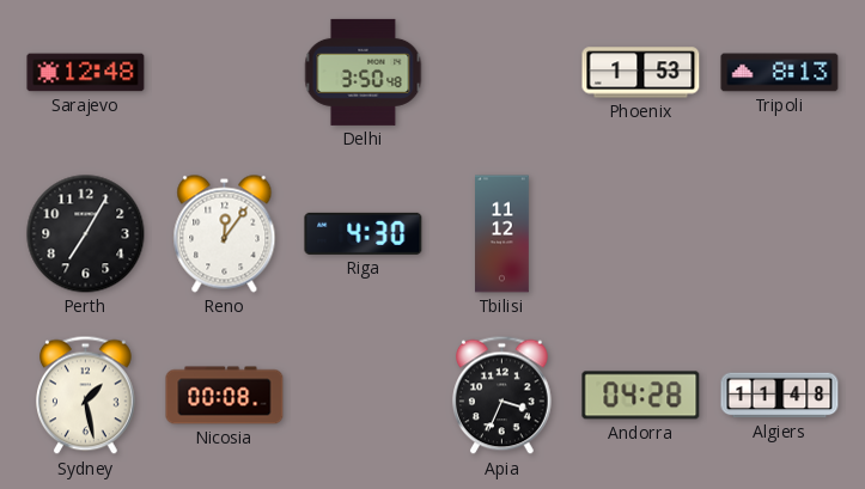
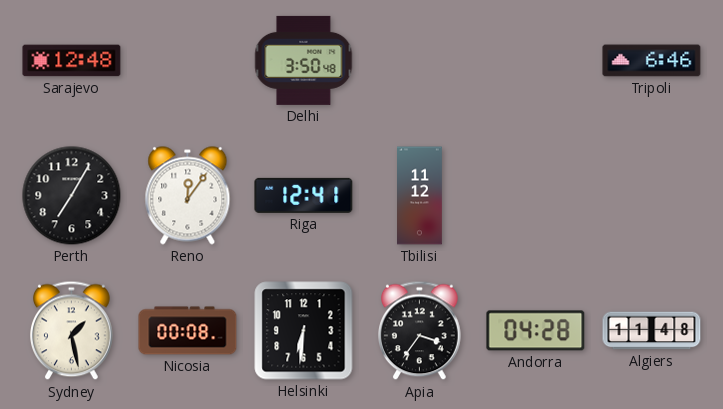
Phoenix: 1:53 -> none (641, 73)
Tripoli: 8:13 -> 6:46 (652, 61)
Riga: 4:30 -> 12:41 (304, 195)
Helsinki: none -> 6:31 (304, 331)
Apia: 3:34 -> 3:36 (420, 331)
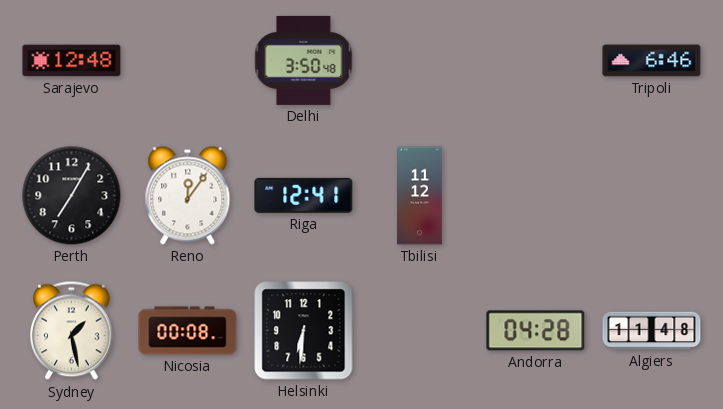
Apia: 3:36 -> none (420, 331)
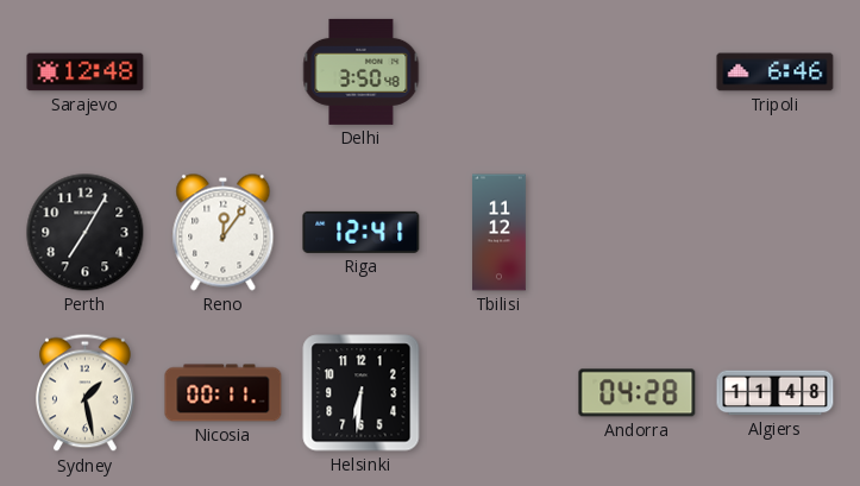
Nicosia: 00:08 -> 00:11 (224, 393)
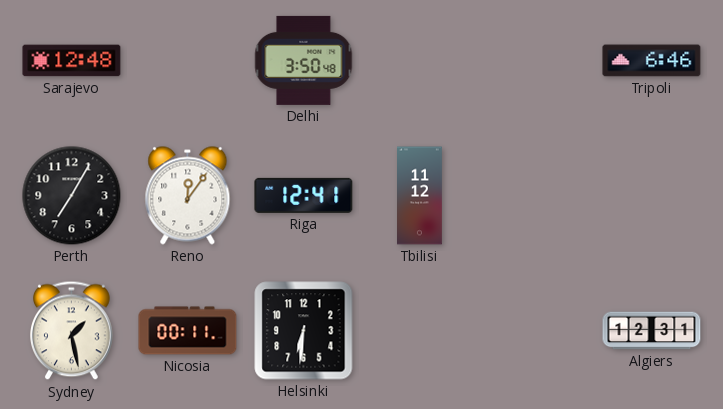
Andorra: 04:28 -> none (638, 393)
Algiers: 11:48 -> 12:31 (652, 331)
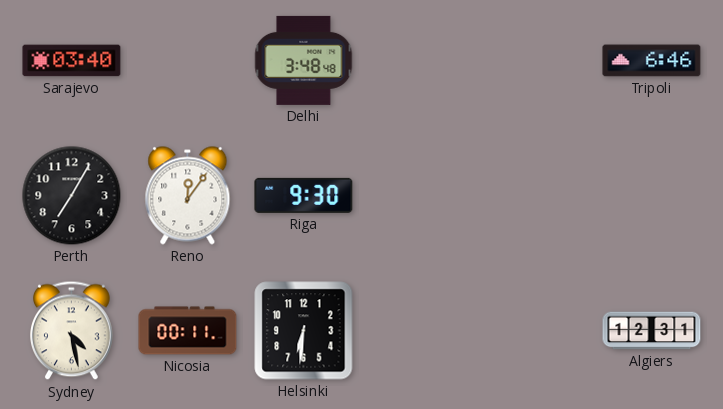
Sarajevo: 12:48 -> 03:40 (72, 61)
Delhi: 3:50 -> 3:48 (304, 60)
Riga: 12:41 -> 9:30 (304, 195)
Tbilisi: 11:12 -> none (420, 196)
Sydney: 1:28 -> 4:28 (72, 331)
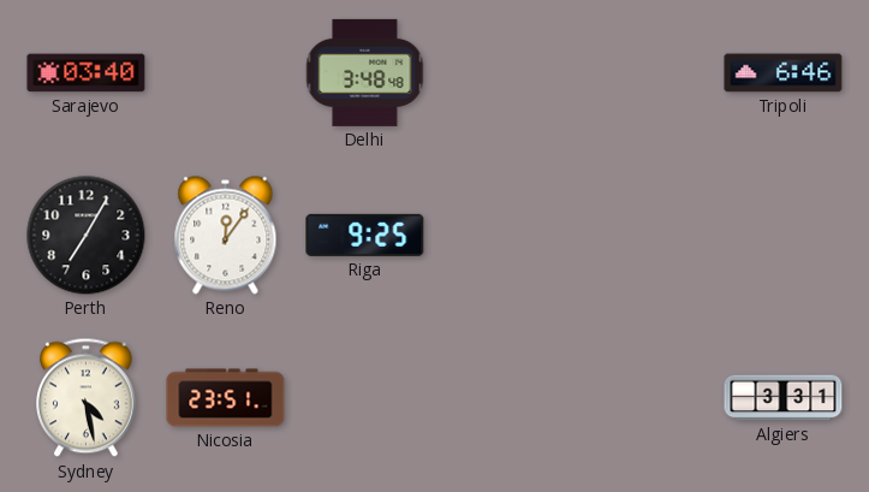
Riga: 9:30 -> 9:25 (365, 235)
Nicosia: 00:11 -> 23:51 (226, 398)
Helsinki: 6:31 -> none (304, 331)
Algiers: 12:31 -> 3:31 (784, 398)
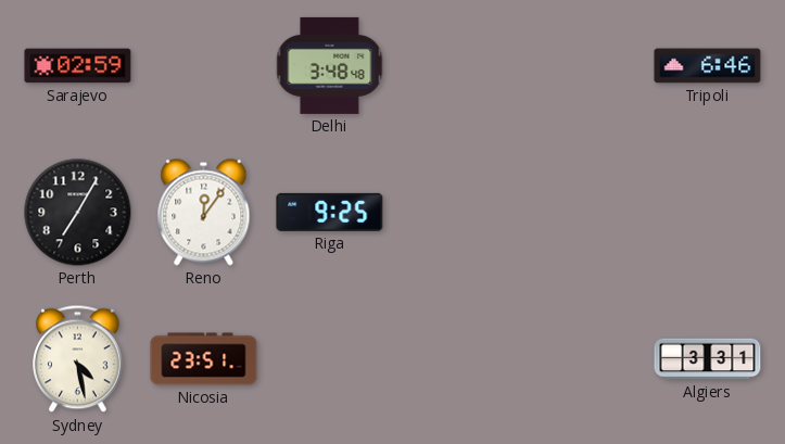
Sarajevo: 03:40 -> 02:59 (78, 66)
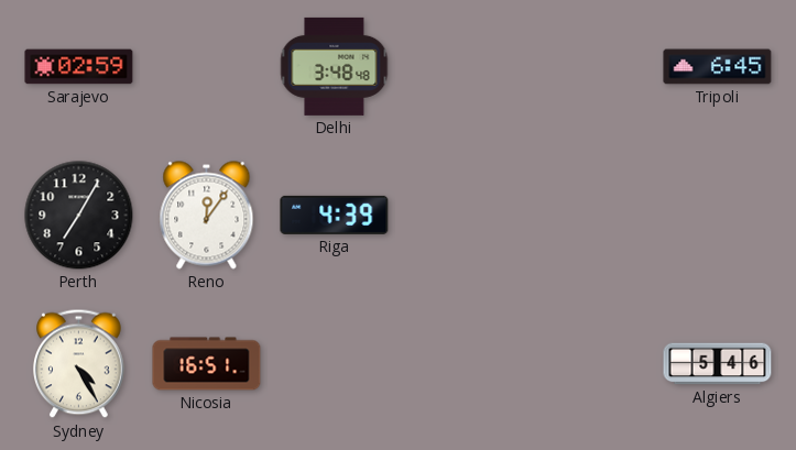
Tripoli: 6:46 -> 6:45 (718, 67)
Riga: 9:25 -> 4:39 (335, 215)
Sydney: 4:28 -> 4:25 (79, 364)
Nicosia: 23:51 -> 16:51 (207, 364)
Algiers: 3:31 -> 5:46 (718, 364)
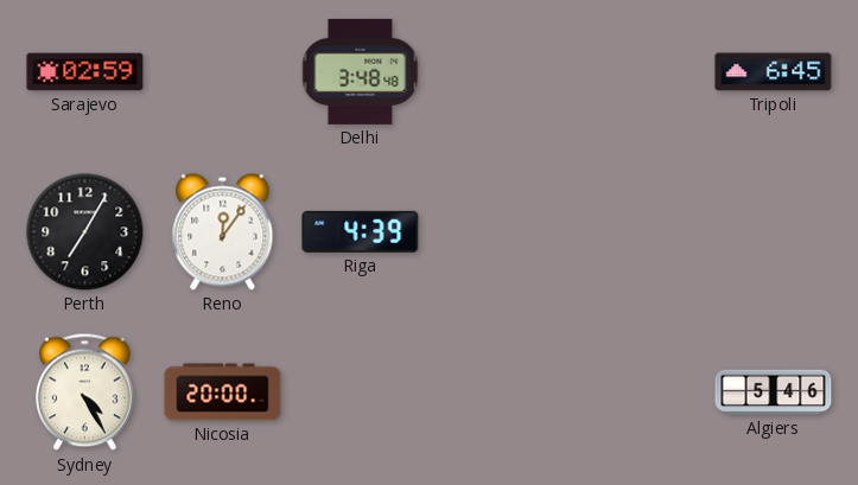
Nicosia: 16:51 -> 20:00 (223, 393)
